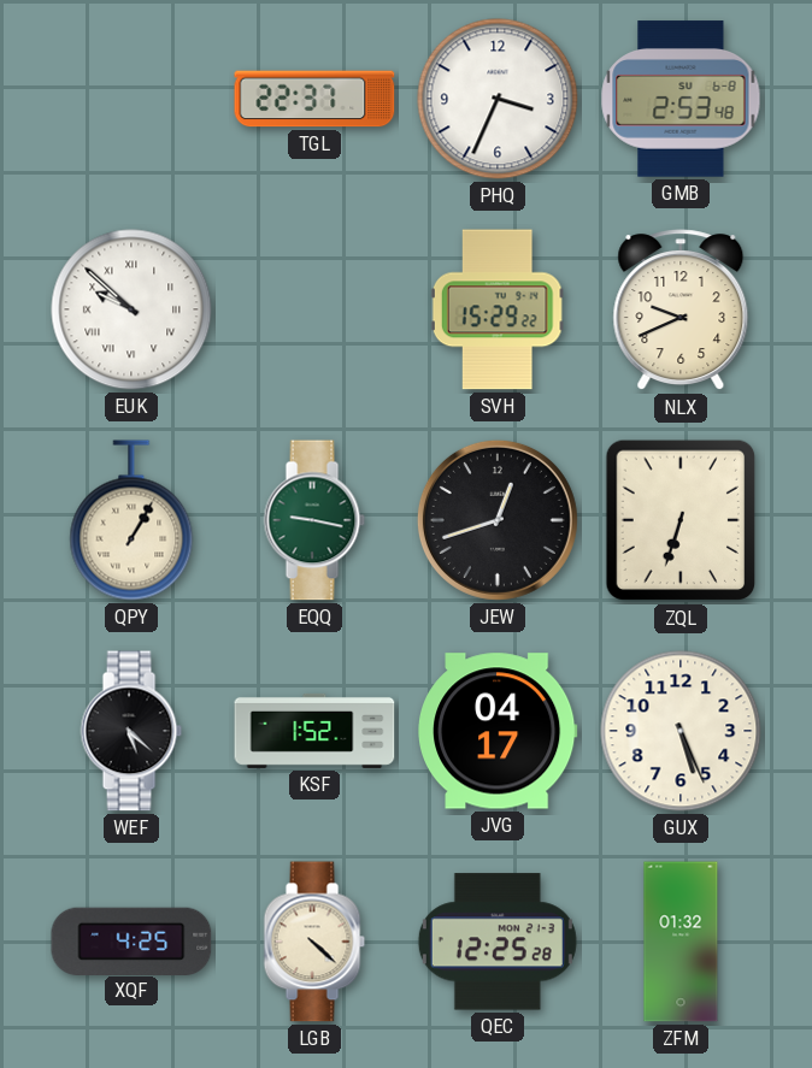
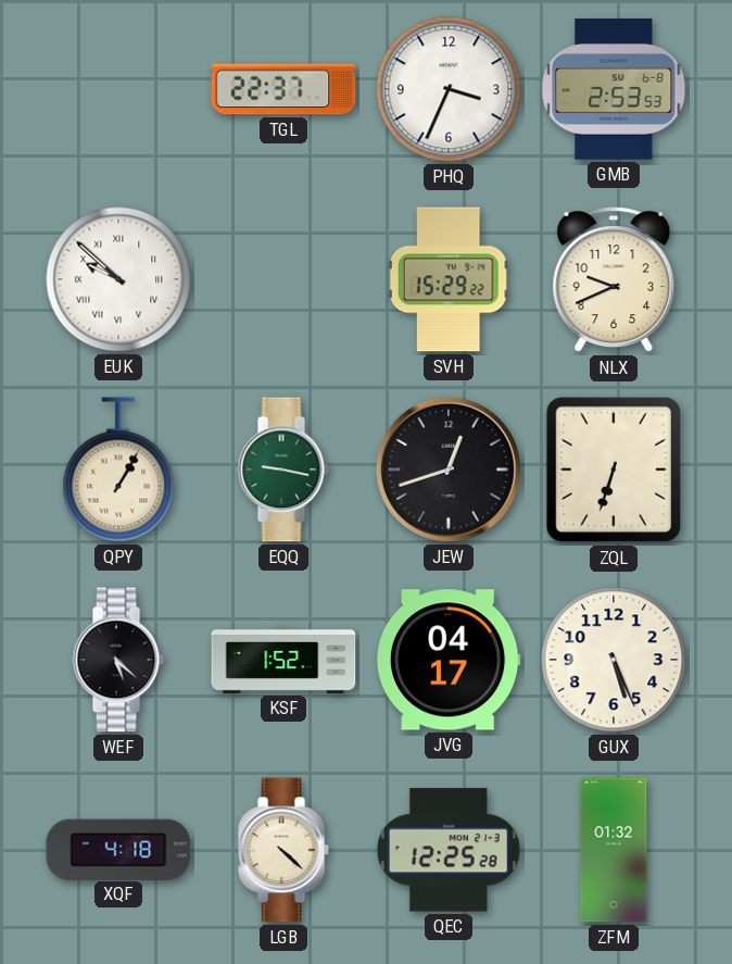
GMB: 2:53:48 -> 2:53:53 (614, 89)
XQF: 4:25 -> 4:18 (118, 849)
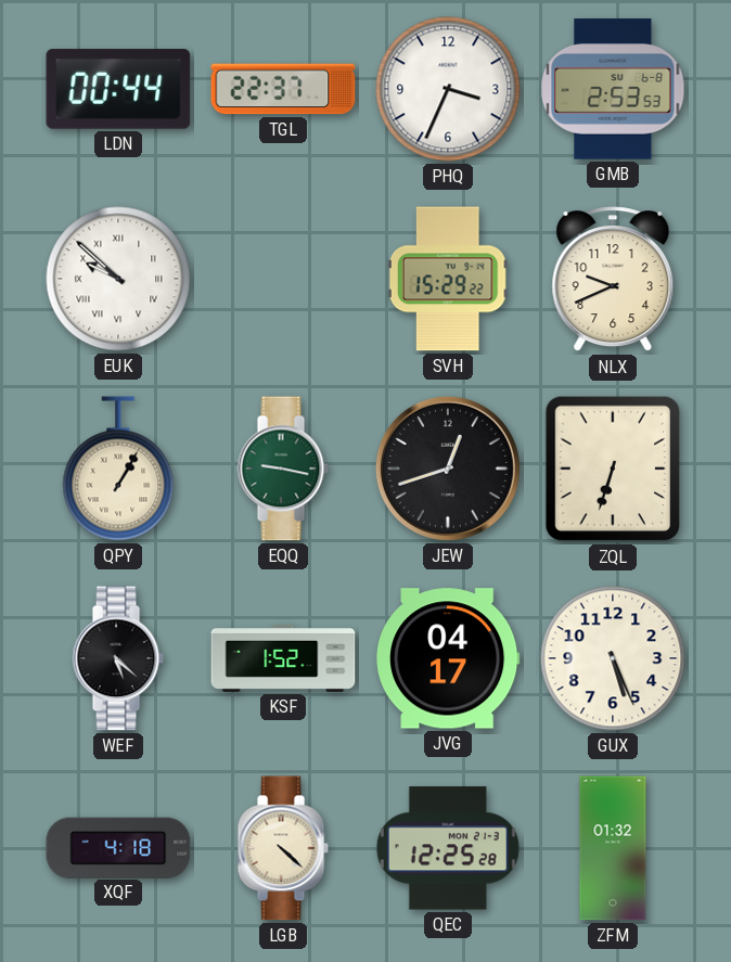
LDN: none -> 00:44 (118, 89)
